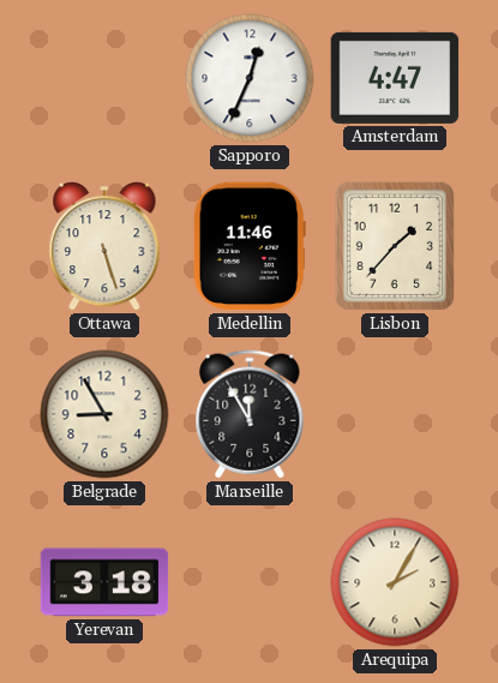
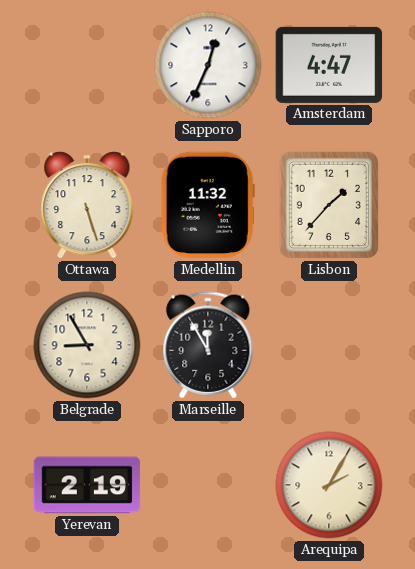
Medellin: 11:46 -> 11:32 (208, 205)
Yerevan: 3:18 -> 2:19 (87, 485)
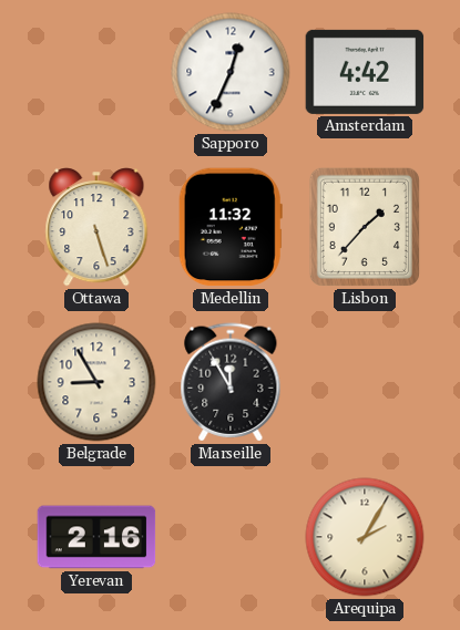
Amsterdam: 4:47 -> 4:42 (365, 72)
Yerevan: 2:19 -> 2:16 (96, 537)
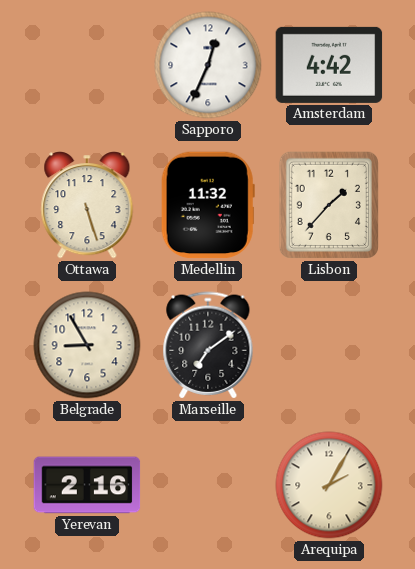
Marseille: 11:55 -> 7:09 (208, 345)
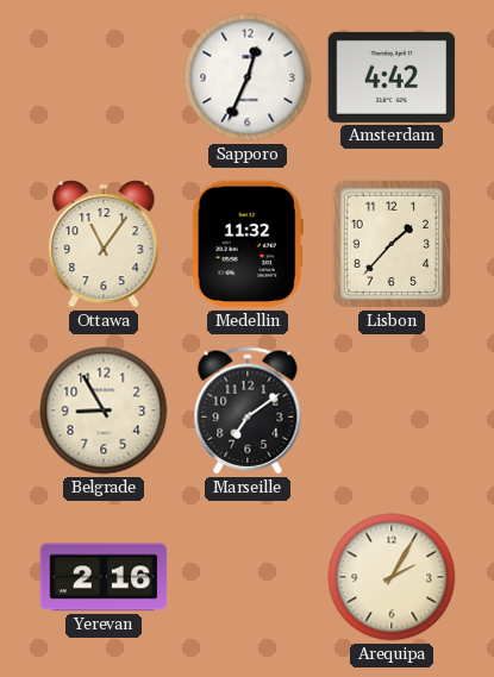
Ottawa: 5:27 -> 11:06 (104, 244)
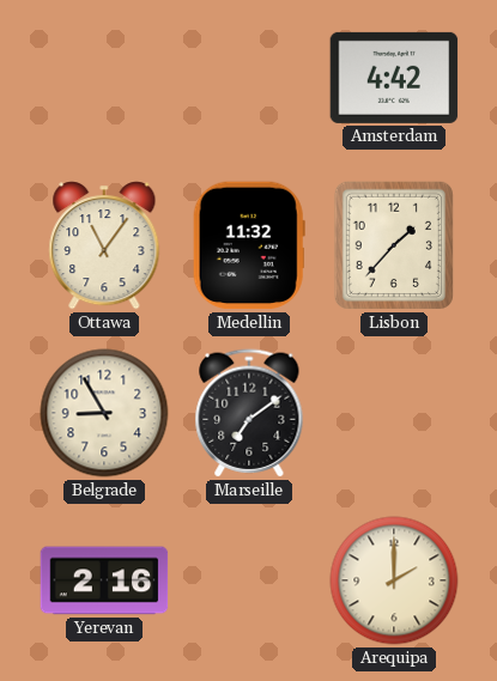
Sapporo: 12:34 -> none (248, 77)
Arequipa: 2:05 -> 2:00 (394, 580)
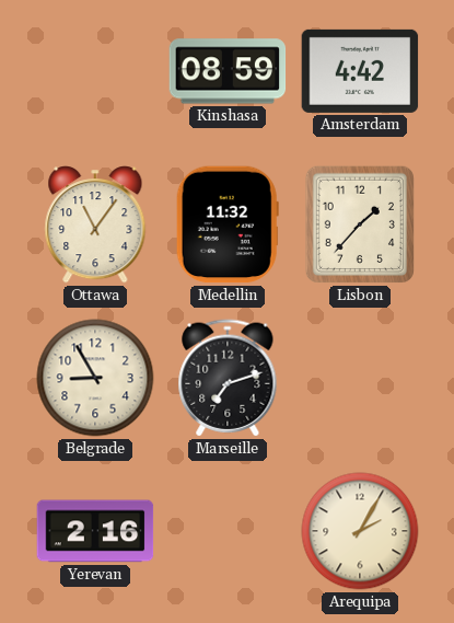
Kinshasa: none -> 08:59 (228, 71)
Marseille: 7:09 -> 7:12 (228, 378)
Arequipa: 2:00 -> 2:05 (360, 531)
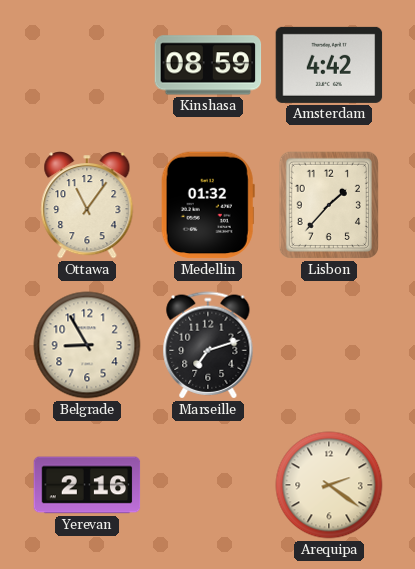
Medellin: 11:32 -> 01:32 (208, 205)
Arequipa: 2:05 -> 2:21 (329, 485)
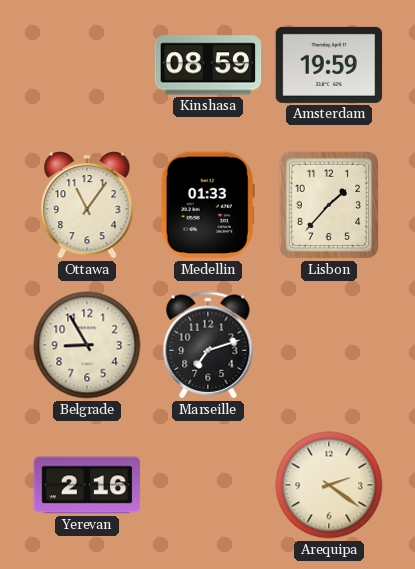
Amsterdam: 4:42 -> 19:59 (329, 65)
Medellin: 01:32 -> 01:33 (208, 205)
